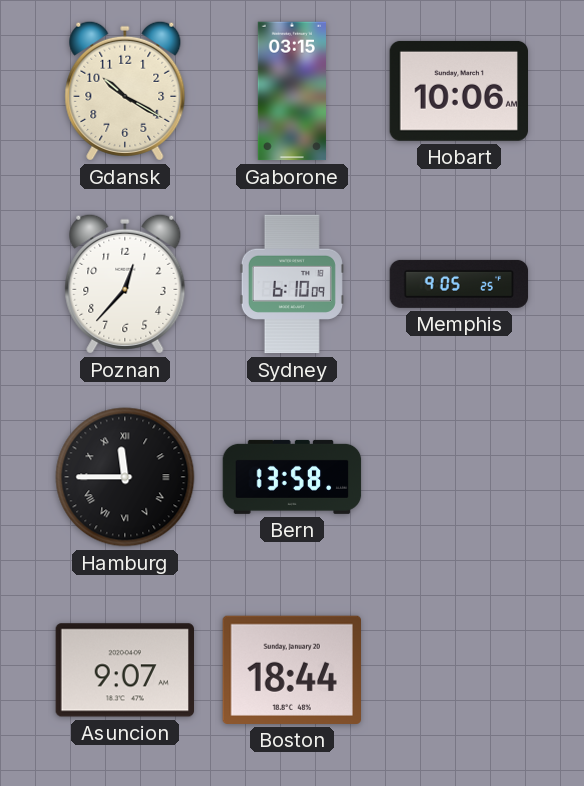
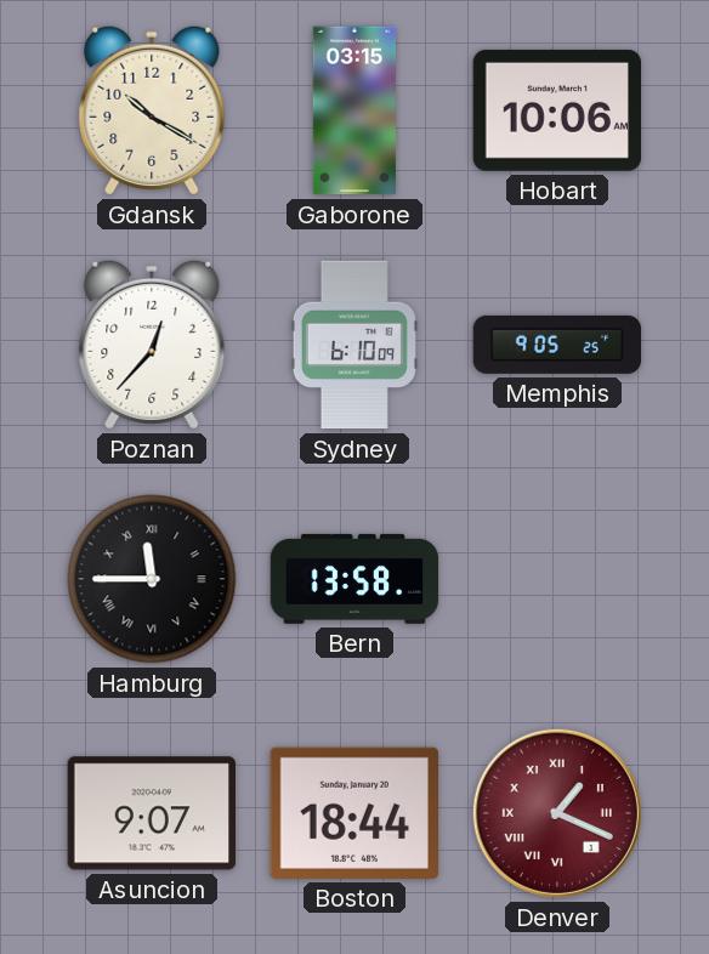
Denver: none -> 1:19 (557, 813)
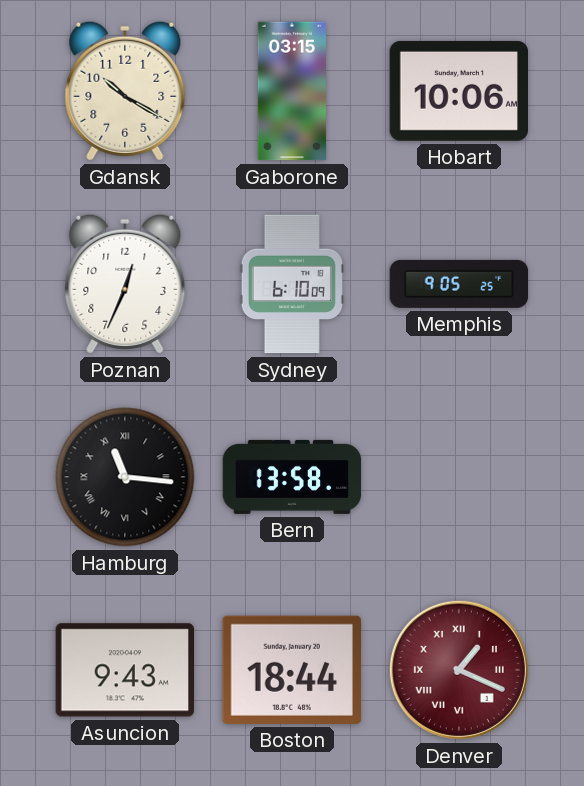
Poznan: 12:37 -> 12:34 (125, 284)
Hamburg: 11:45 -> 11:16 (125, 477)
Asuncion: 9:07 -> 9:43 (124, 670)
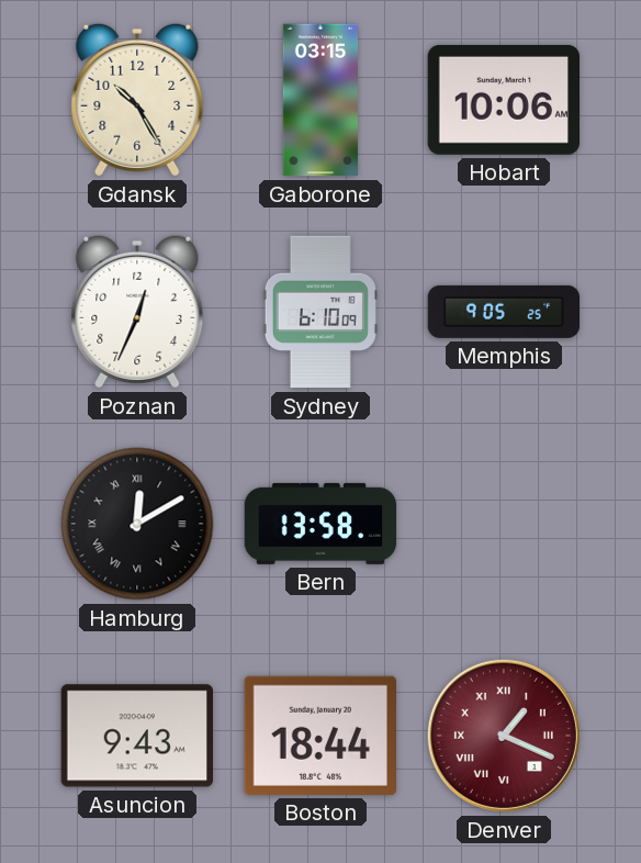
Gdansk: 10:20 -> 10:25 (137, 100)
Hamburg: 11:16 -> 12:10 (137, 524)
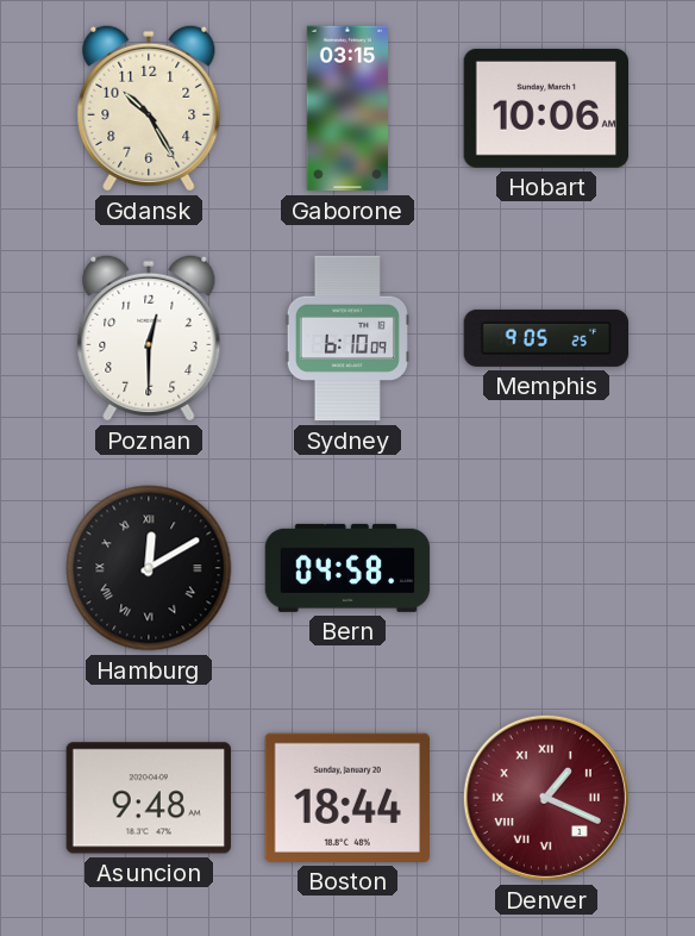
Poznan: 12:34 -> 12:30 (149, 338)
Bern: 13:58 -> 04:58 (347, 568)
Asuncion: 9:43 -> 9:48 (148, 798)
